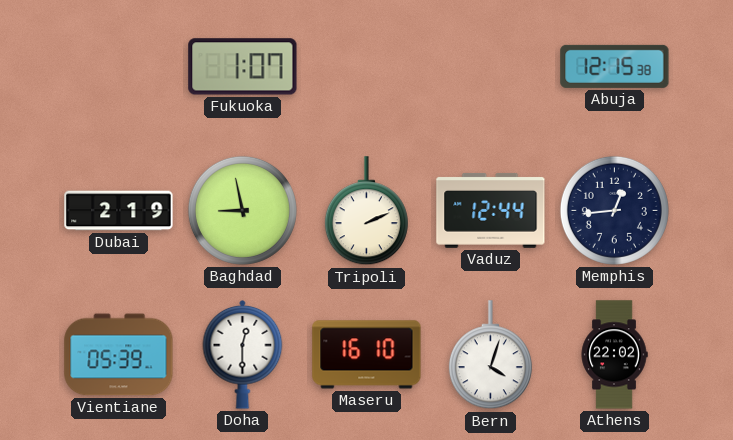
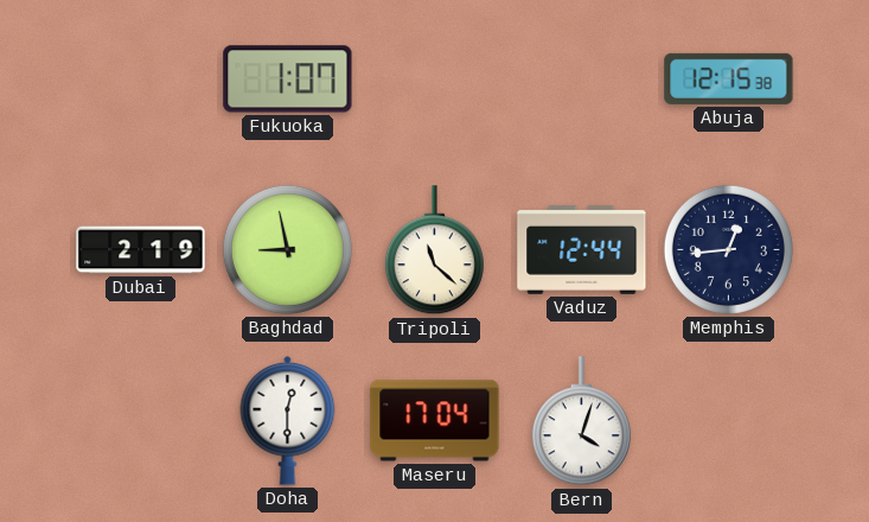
Tripoli: 2:11 -> 11:22 (434, 250)
Vientiane: 05:39 -> none (119, 355)
Maseru: 16:10 -> 17:04 (435, 421)
Athens: 22:02 -> none (614, 355)
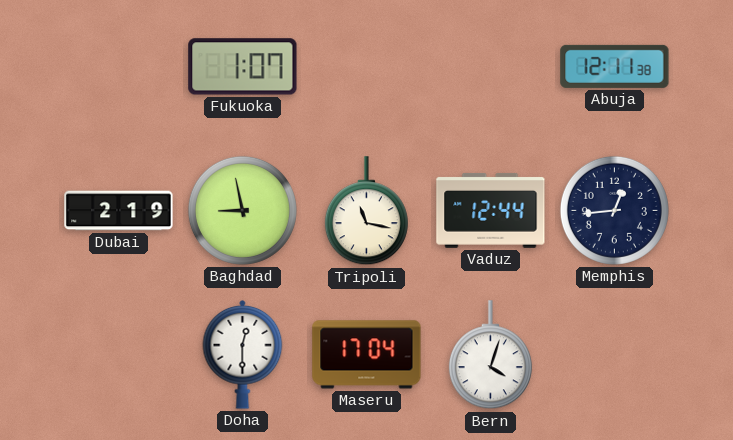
Abuja: 12:15 -> 12:11 (615, 66)
Tripoli: 11:22 -> 11:17 (366, 211)
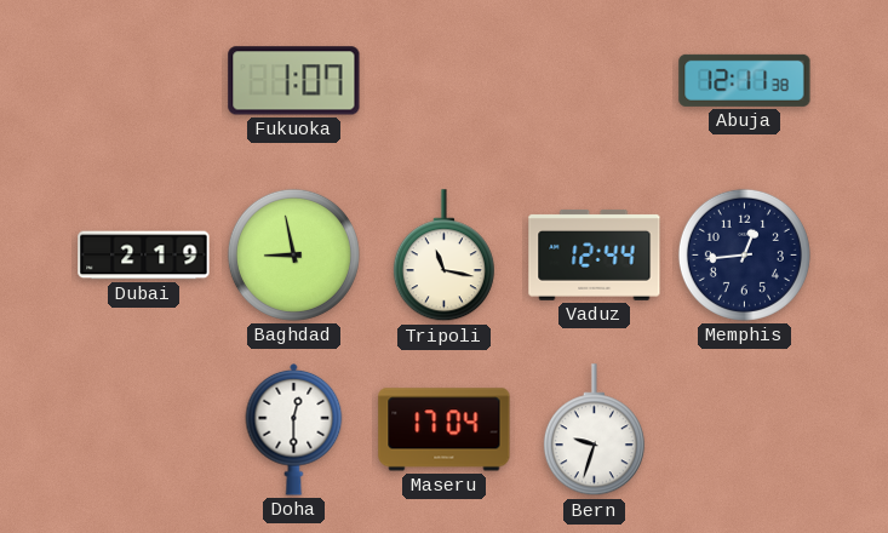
Bern: 4:03 -> 9:33 (594, 430)
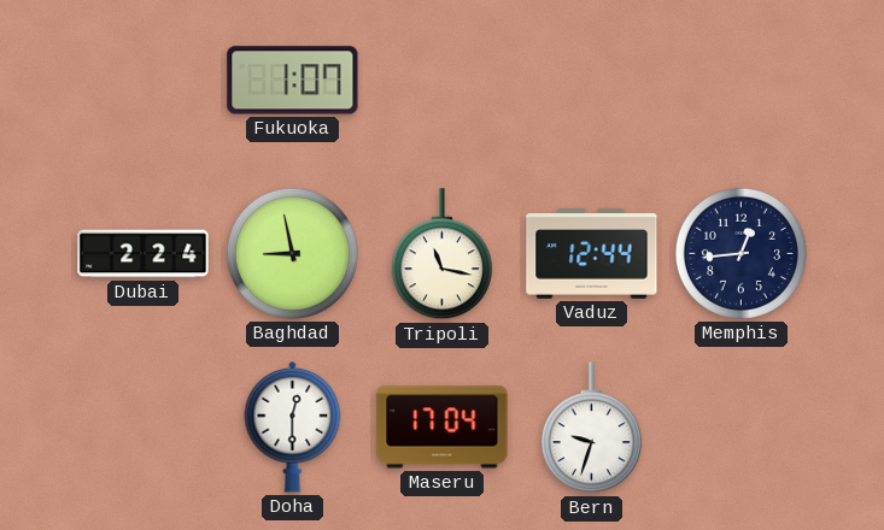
Abuja: 12:11 -> none (745, 80)
Dubai: 2:19 -> 2:24 (144, 254)
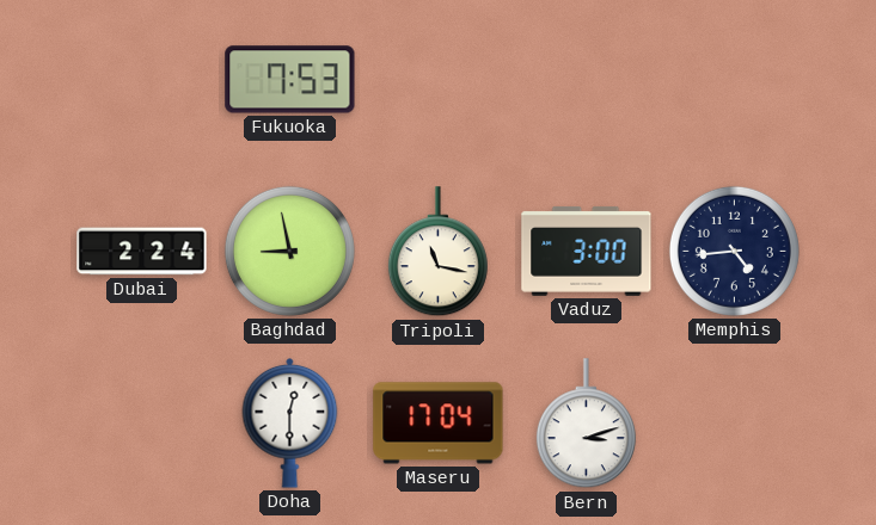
Fukuoka: 1:07 -> 7:53 (290, 80)
Vaduz: 12:44 -> 3:00 (587, 251)
Memphis: 12:44 -> 4:44 (734, 251)
Bern: 9:33 -> 3:12 (586, 424)
